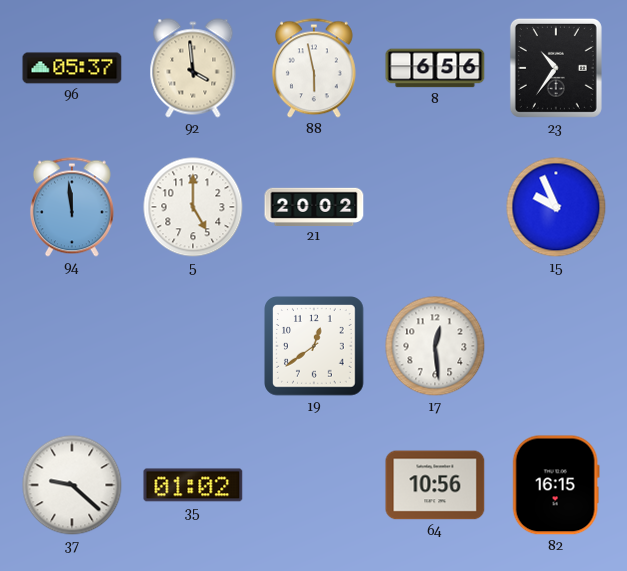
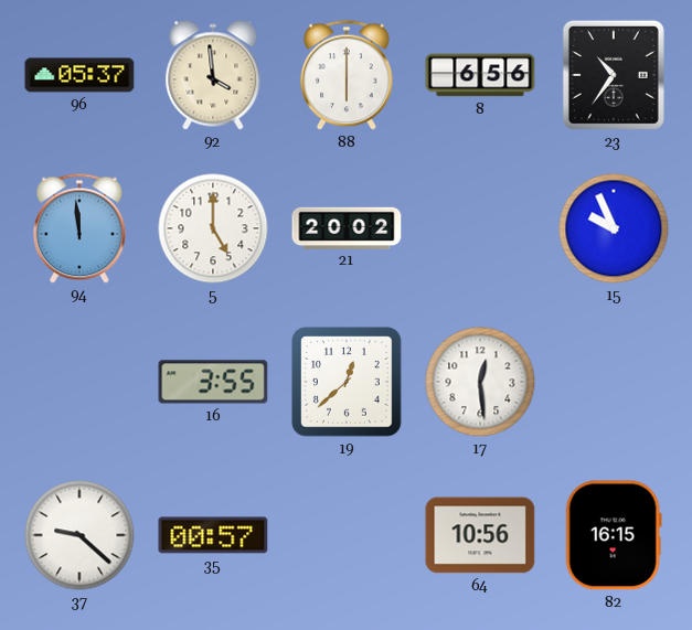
88: 5:58 -> 6:00 (347, 75)
16: none -> 3:55 (213, 382)
19: 12:39 -> 12:38 (347, 382)
35: 01:02 -> 00:57 (213, 535)
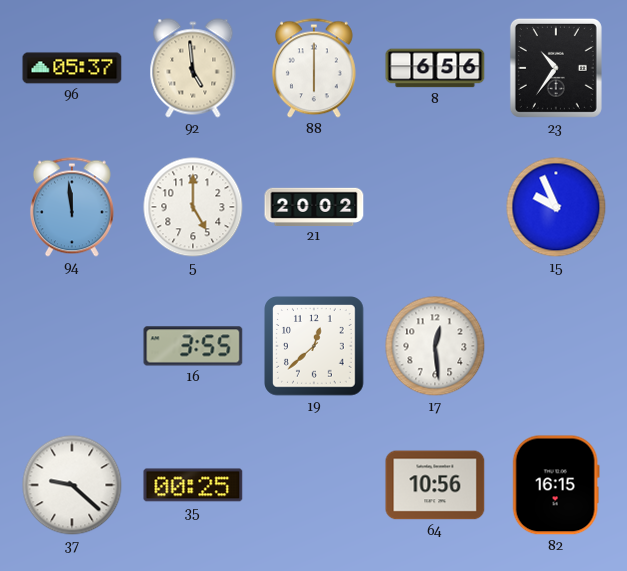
92: 3:59 -> 4:59 (193, 68)
35: 00:57 -> 00:25 (193, 485)
